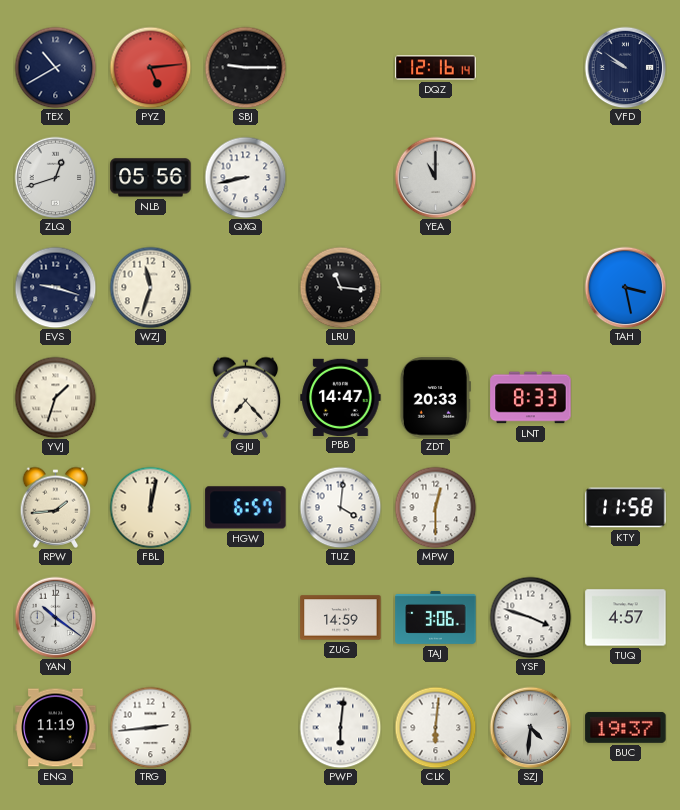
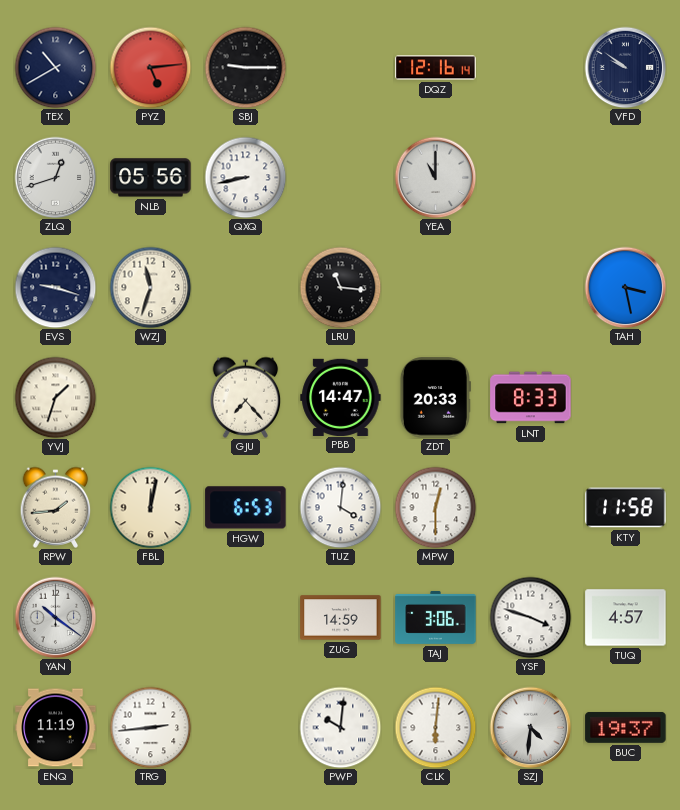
HGW: 6:57 -> 6:53 (246, 508)
PWP: 6:01 -> 10:01 (340, 727)
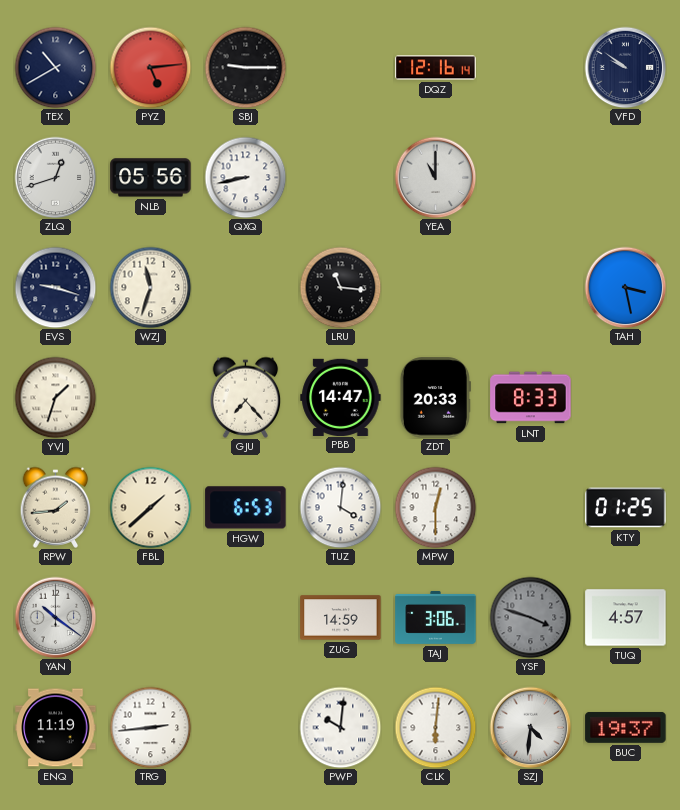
FBL: 12:02 -> 1:38 (150, 507)
KTY: 11:58 -> 01:25 (626, 508)
YSF dial: white -> grey (530, 617)
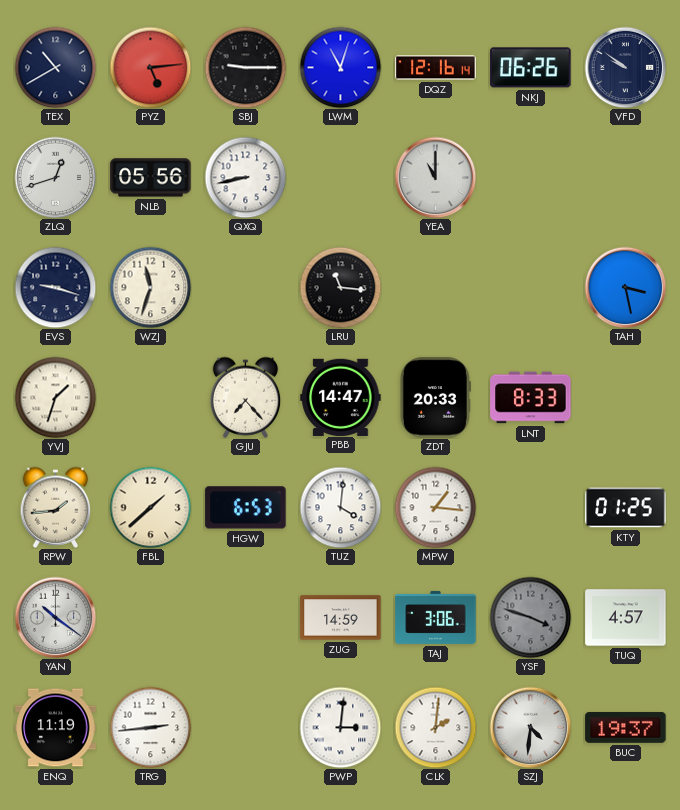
LWM: none -> 11:03 (340, 67)
NKJ: none -> 06:26 (531, 68)
MPW: 12:30 -> 1:16 (435, 507)
PWP: 10:01 -> 3:01 (340, 727)
CLK: 6:01 -> 2:01 (435, 727)
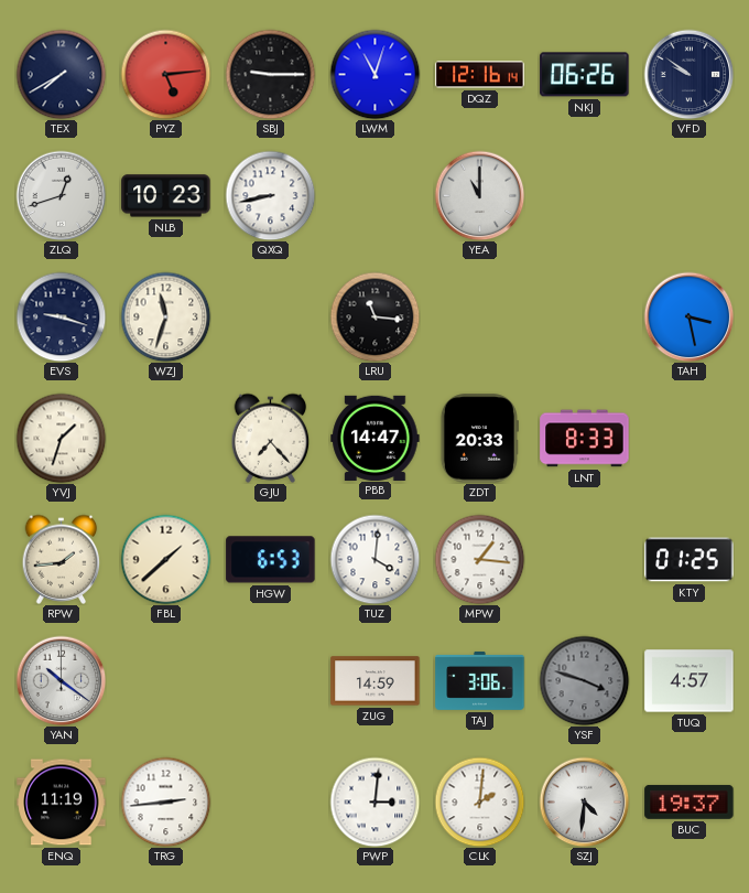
TEX: 10:40 -> 7:40 (61, 74)
NLB: 05:56 -> 10:23 (166, 196)
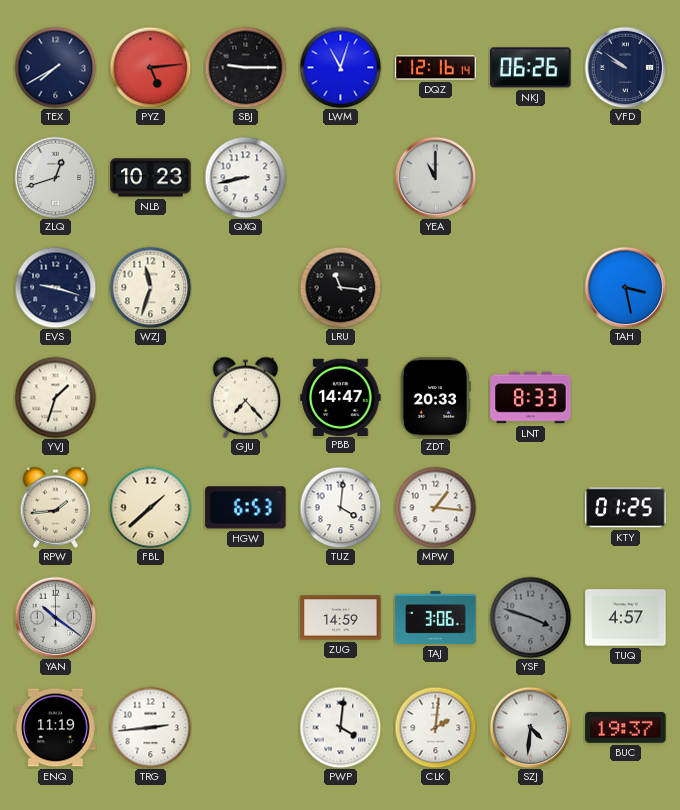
PWP: 3:01 -> 4:01 (340, 727)
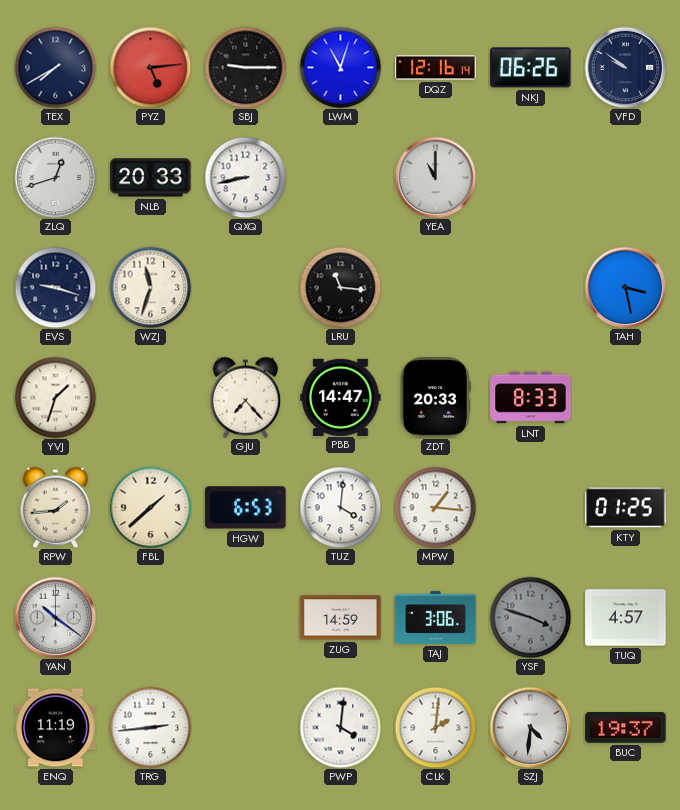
NLB: 10:23 -> 20:33 (151, 178)
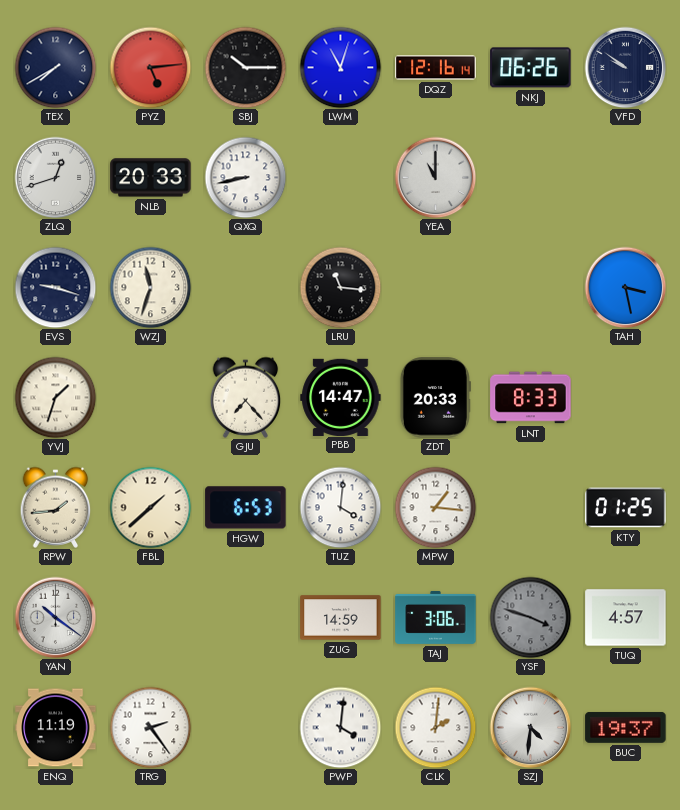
SBJ: 9:15 -> 10:15 (245, 67)
TRG: 2:44 -> 2:24 (150, 727)
